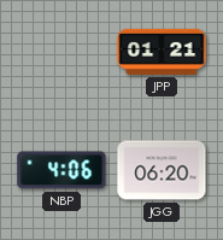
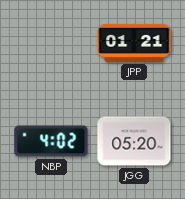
NBP: 4:06 -> 4:02 (51, 141)
JGG: 06:20 -> 05:20 (134, 141)
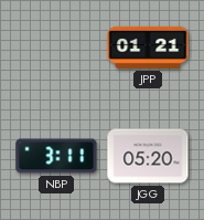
NBP: 4:02 -> 3:11 (56, 156)
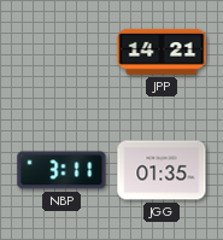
JPP: 01:21 -> 14:21 (162, 52)
JGG: 05:20 -> 01:35 (162, 170)
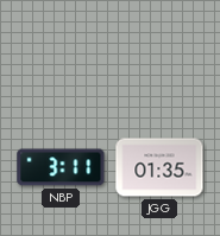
JPP: 14:21 -> none (162, 52)
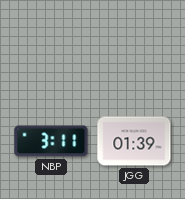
JGG: 01:35 -> 01:39 (134, 141)
